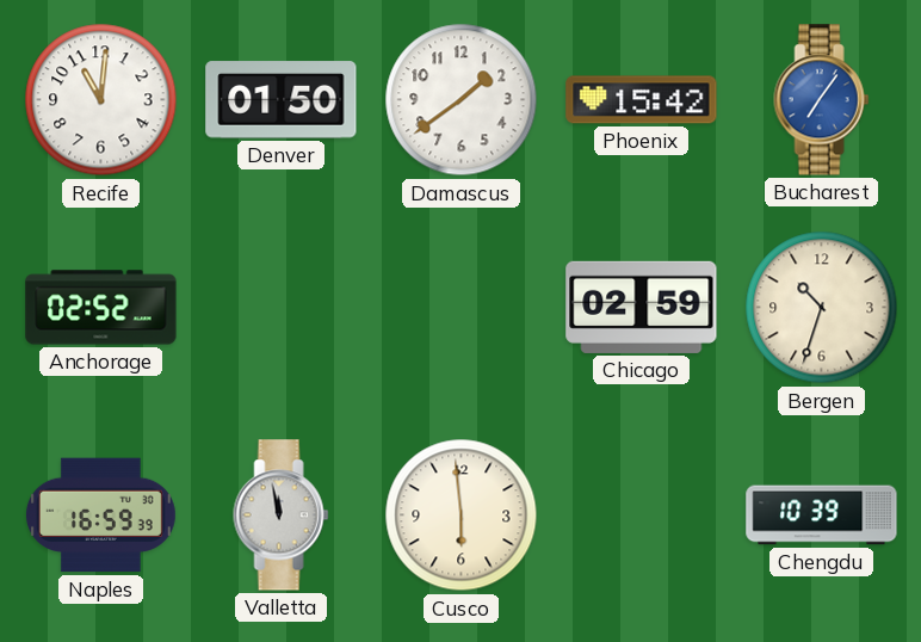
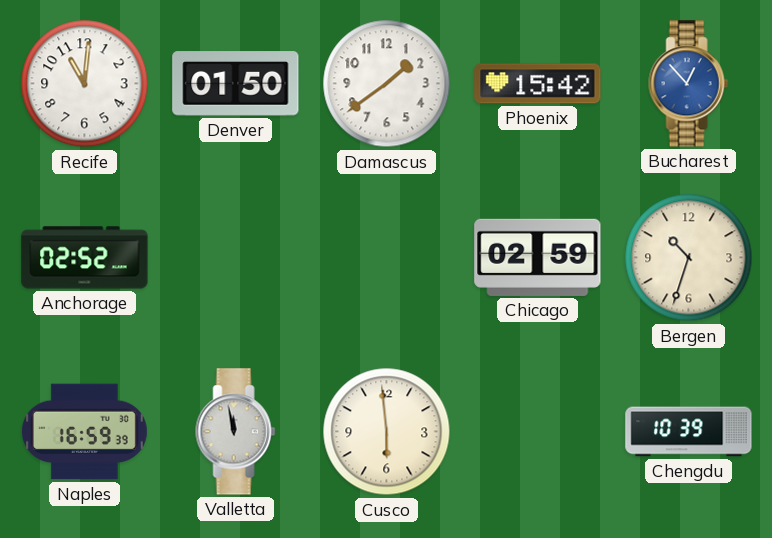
Bucharest: 7:06 -> 12:53 (689, 84)
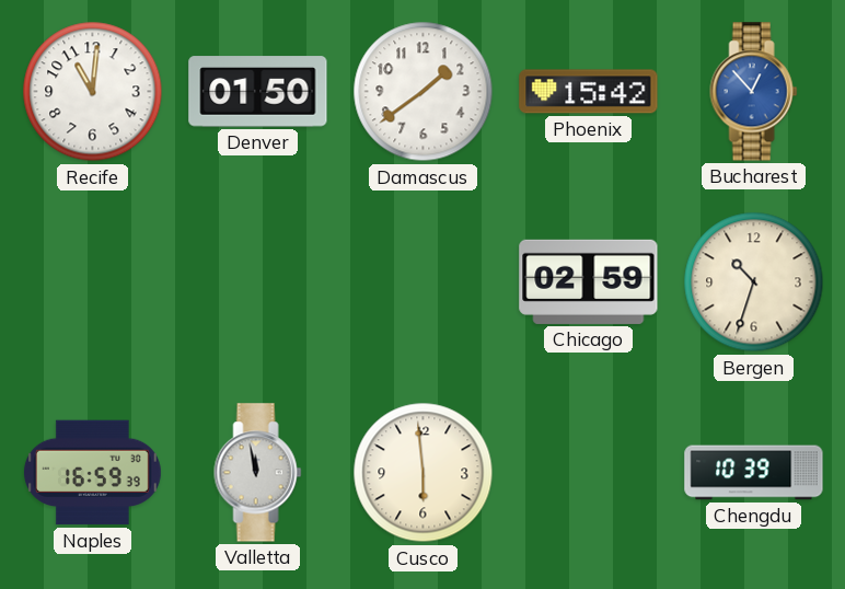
Anchorage: 02:52 -> none (85, 258)
